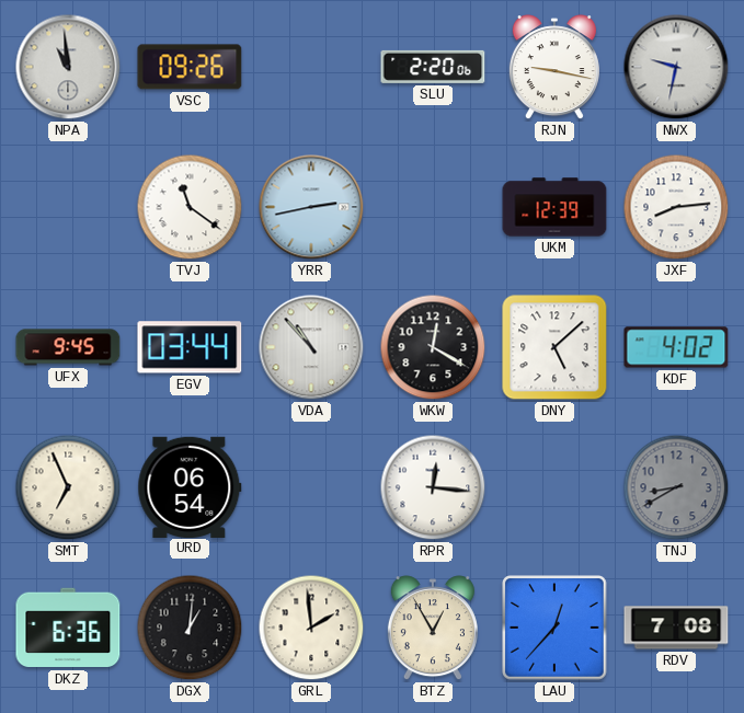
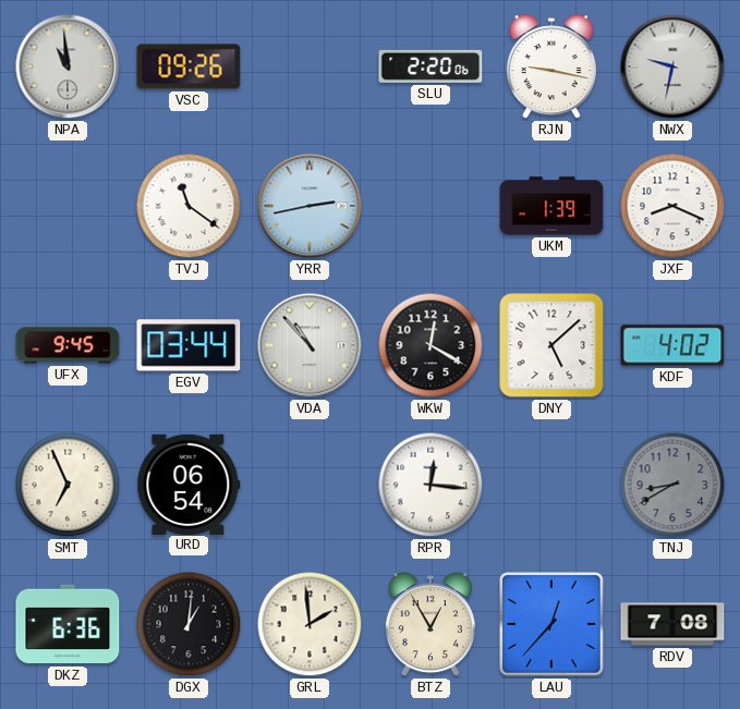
UKM: 12:39 -> 1:39 (551, 206)
JXF: 8:14 -> 8:19 (672, 206)
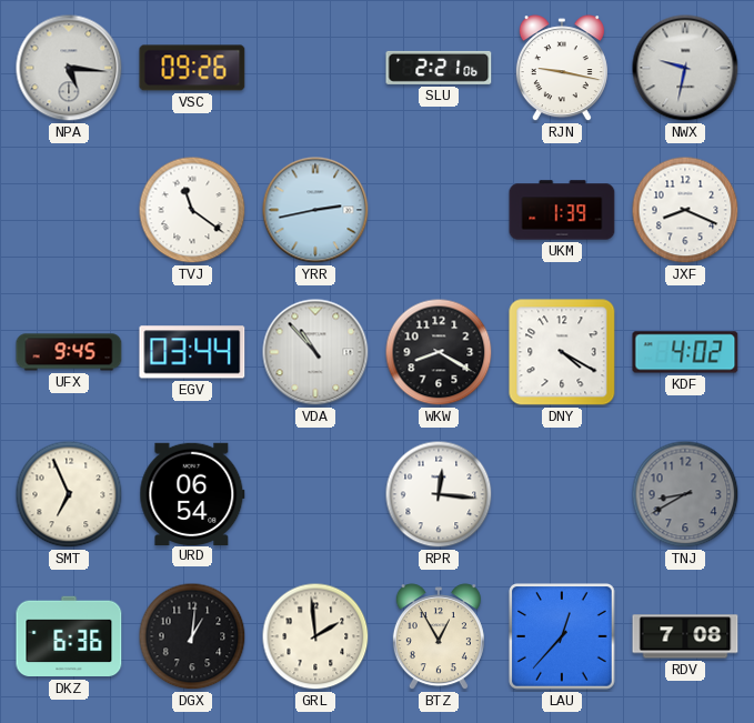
NPA: 10:59 -> 5:16 (69, 68)
SLU: 2:20 -> 2:21 (439, 68)
WKW: 12:20 -> 8:20 (439, 352)
DNY: 5:08 -> 4:20 (562, 352)
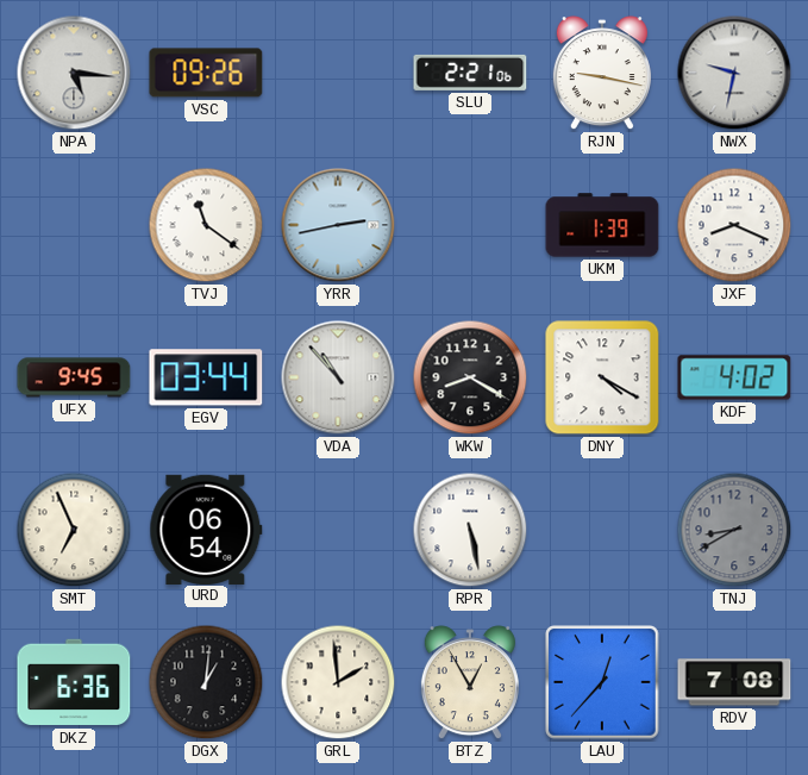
RPR: 12:16 -> 5:28 (470, 530)
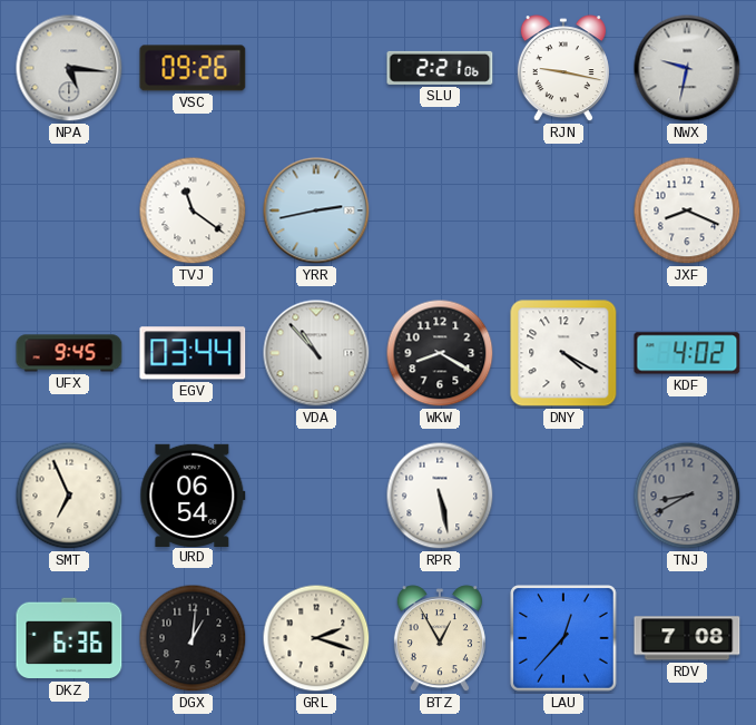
UKM: 1:39 -> none (602, 225)
GRL: 1:59 -> 2:18 (316, 638)
